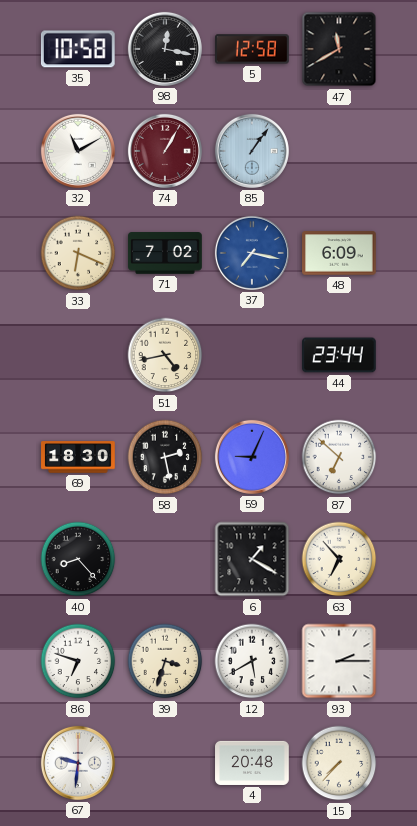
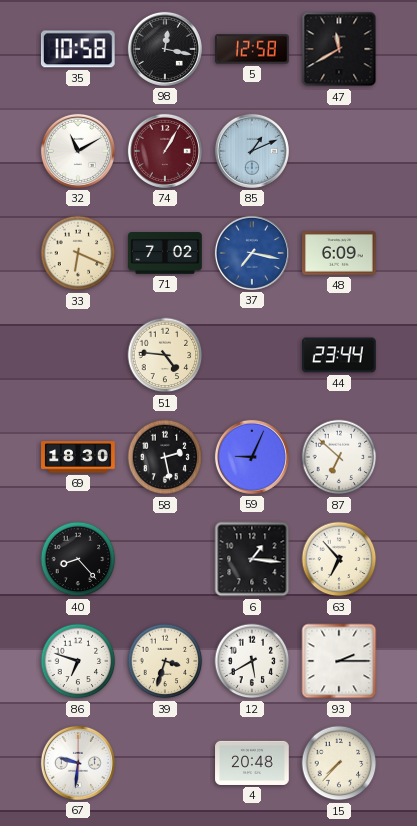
85: 1:06 -> 1:11 (252, 151)
51: 4:43 -> 4:46 (165, 355)
6: 1:20 -> 1:16 (252, 559)
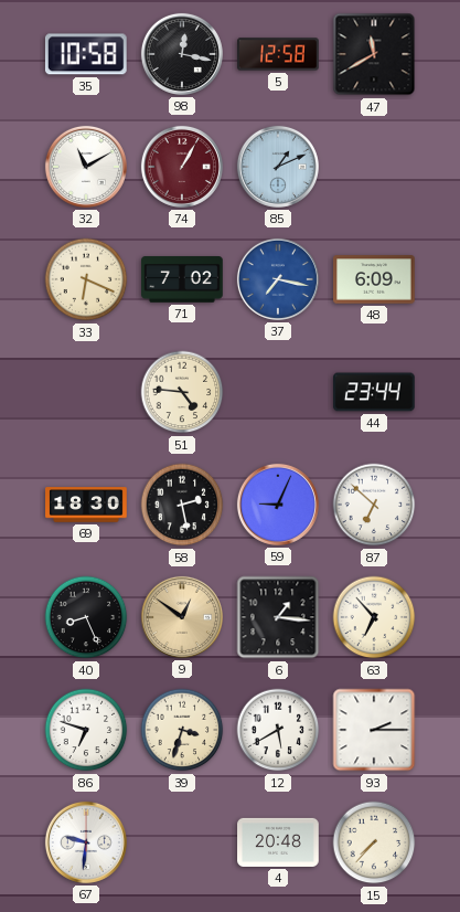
40: 8:23 -> 8:26 (86, 617)
9: none -> 12:51 (182, 617)
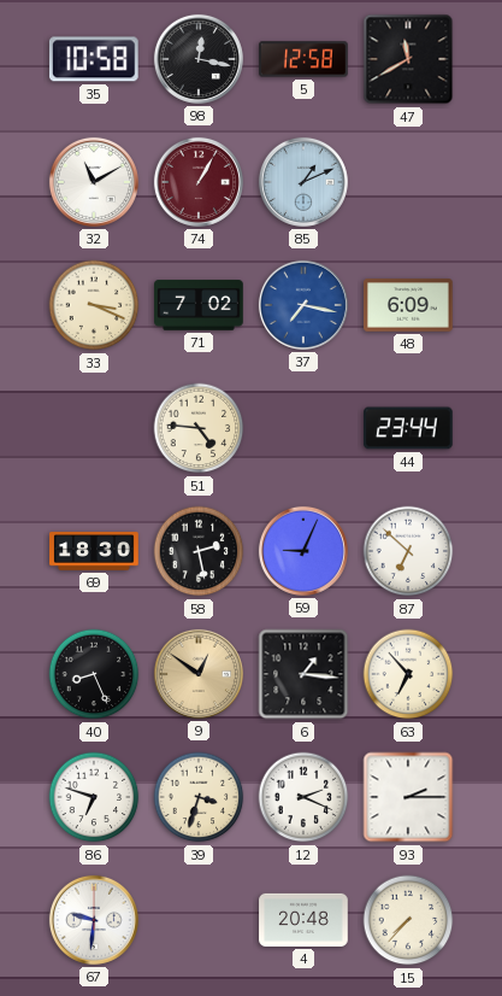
33: 6:19 -> 3:19 (94, 305)
12: 5:40 -> 2:19 (303, 797)
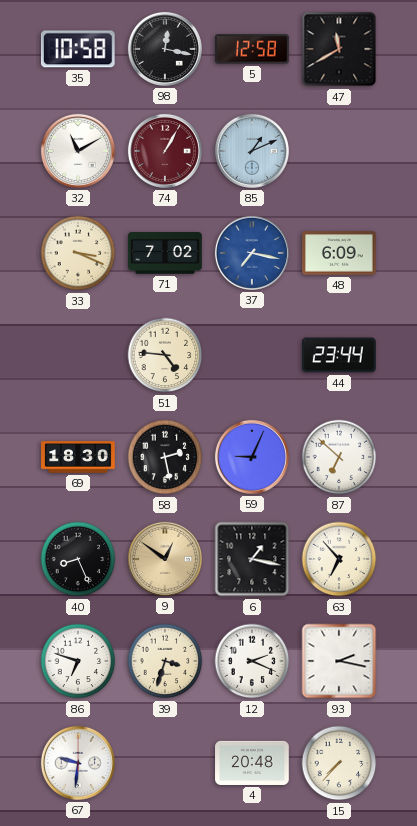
6: 1:16 -> 1:17 (252, 559)
93: 2:15 -> 2:17 (339, 661)
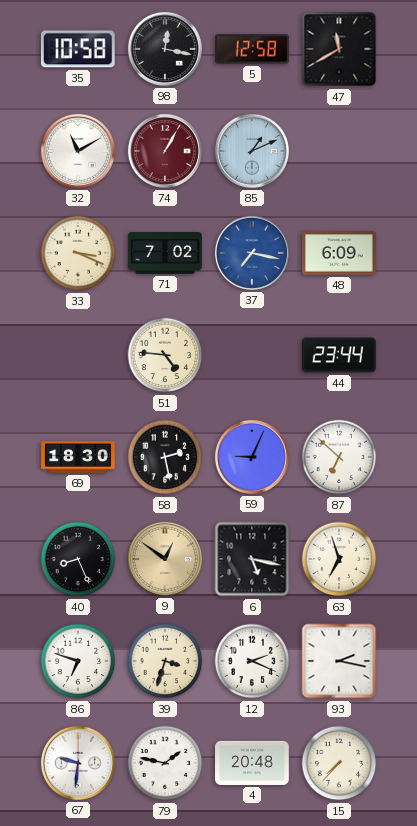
6: 1:17 -> 5:17 (252, 559)
63: 6:53 -> 6:57 (339, 559)
79: none -> 1:47 (165, 763)
